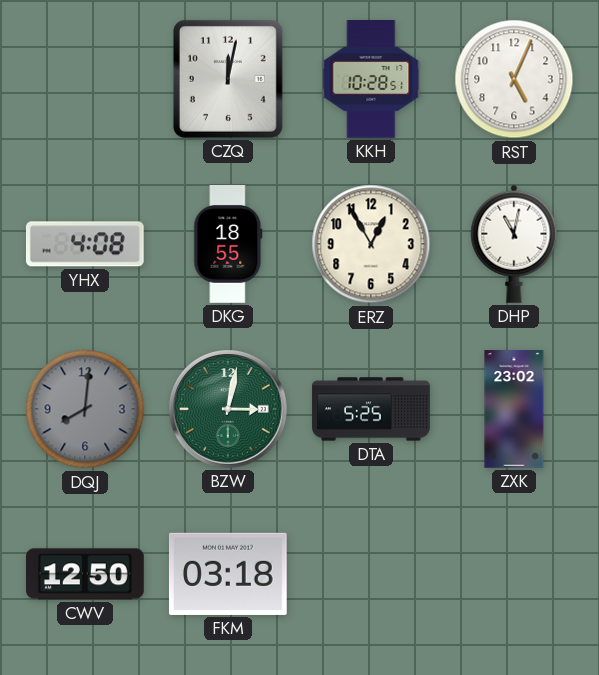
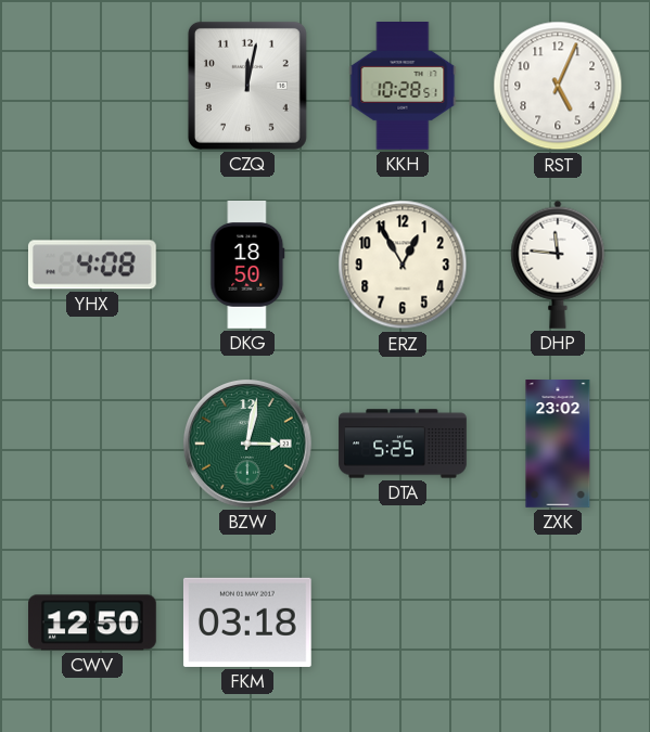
DKG: 18:55 -> 18:50 (247, 265)
DHP: 11:02 -> 11:46 (558, 265)
DQJ: 8:01 -> none (85, 409)
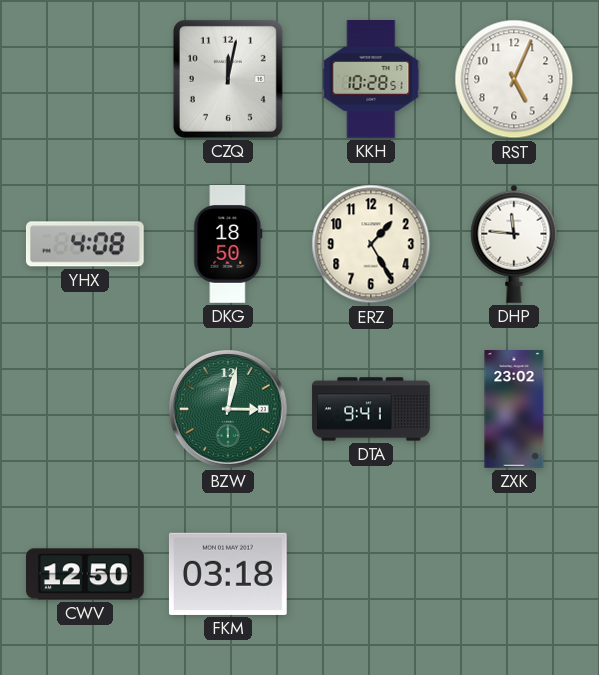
ERZ: 12:55 -> 1:25 (371, 244)
DTA: 5:25 -> 9:41 (371, 409)
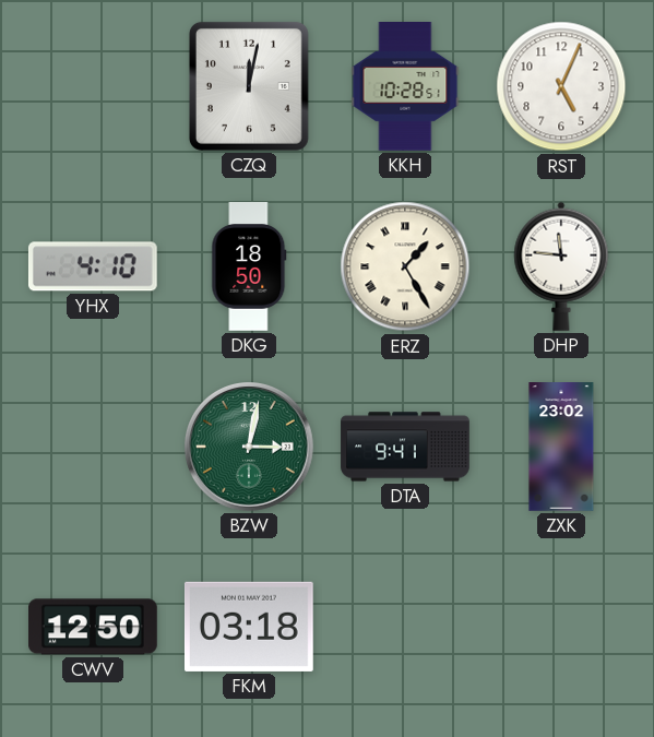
YHX: 4:08 -> 4:10 (93, 266)
ERZ numerals: Arabic -> Roman (405, 266)
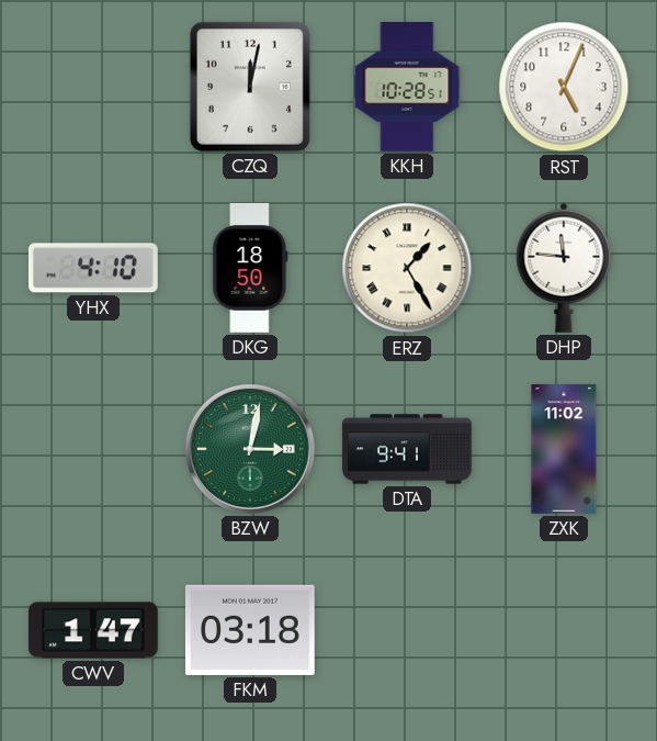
ZXK: 23:02 -> 11:02 (564, 449)
CWV: 12:50 -> 1:47 (94, 630)
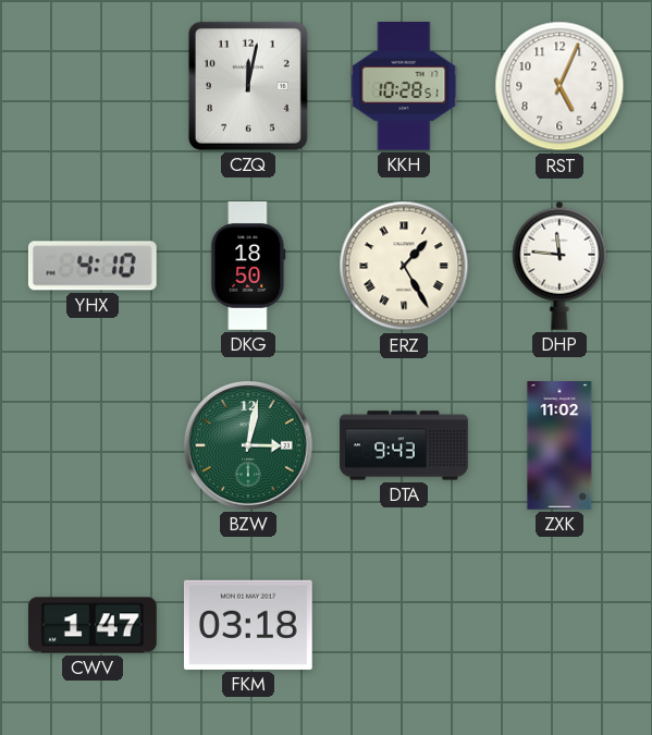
DTA: 9:41 -> 9:43 (404, 445)
